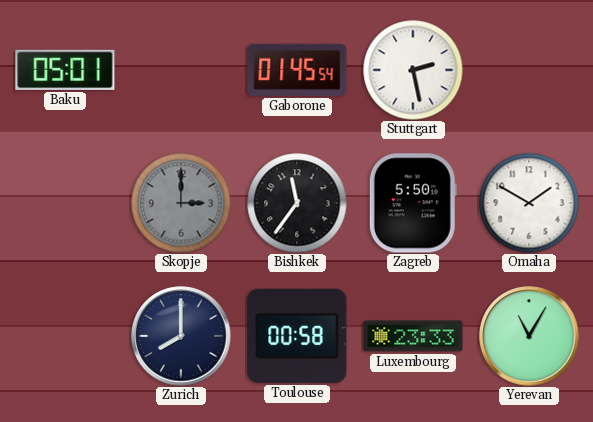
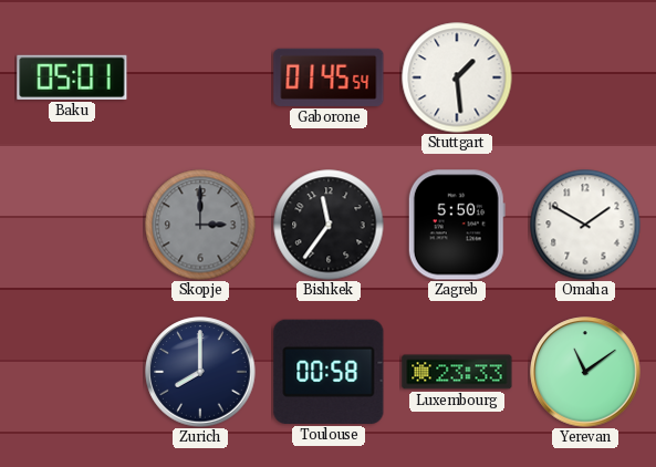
Stuttgart: 2:28 -> 1:29 (457, 77)
Yerevan: 11:05 -> 11:09 (585, 372)
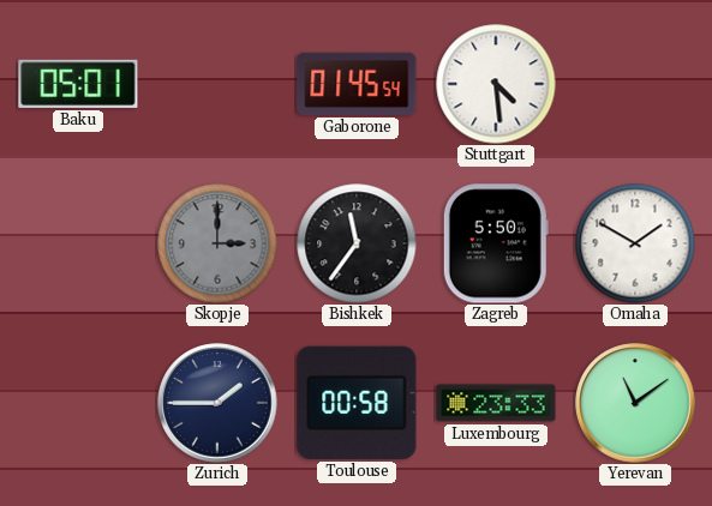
Stuttgart: 1:29 -> 4:29 (496, 84)
Zurich: 8:00 -> 1:45 (217, 403)
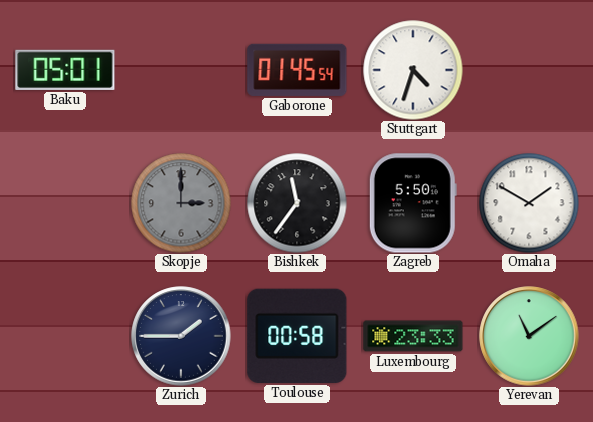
Stuttgart: 4:29 -> 4:33 (413, 70)
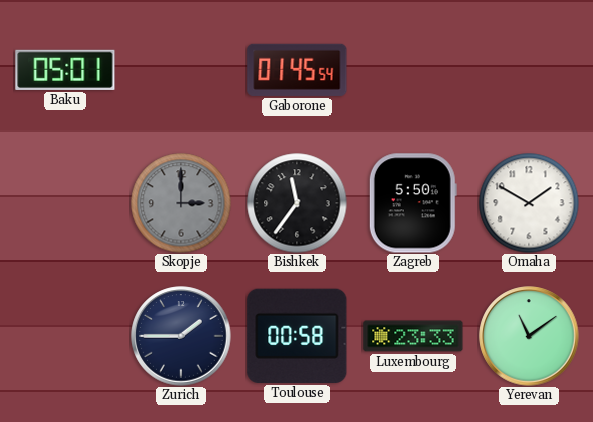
Stuttgart: 4:33 -> none (413, 70)
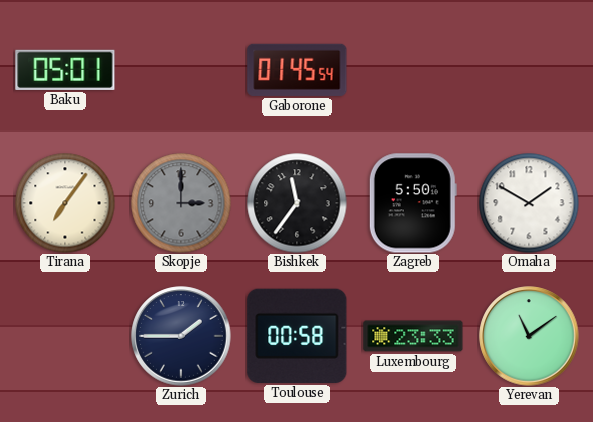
Tirana: none -> 7:06 (65, 203)
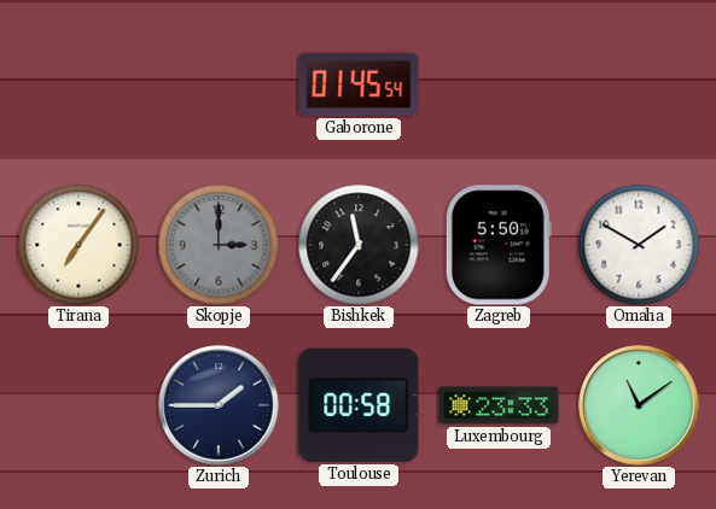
Baku: 05:01 -> none (65, 70)
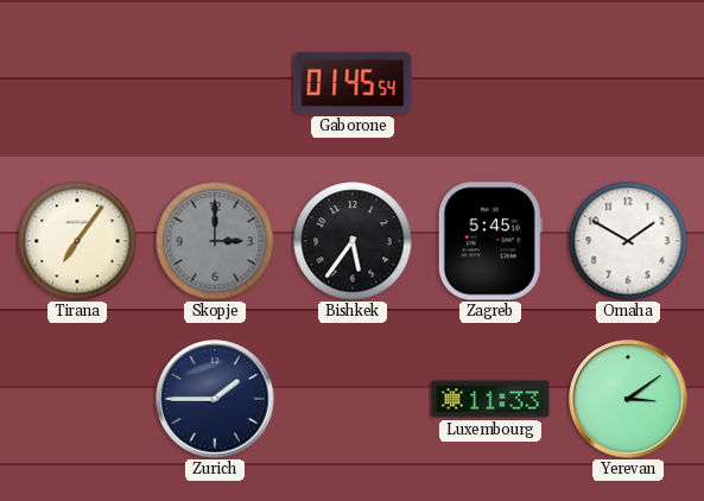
Bishkek: 11:36 -> 5:36 (353, 241)
Zagreb: 5:50 -> 5:45 (490, 241)
Toulouse: 00:58 -> none (359, 405)
Luxembourg: 23:33 -> 11:33 (490, 399)
Yerevan: 11:09 -> 3:09 (628, 399)
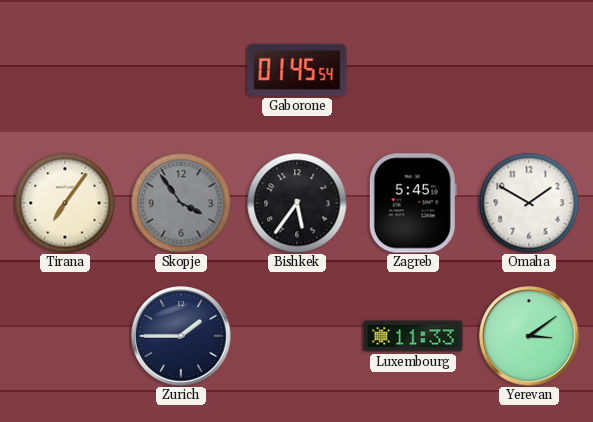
Skopje: 3:00 -> 3:54 (181, 203)
